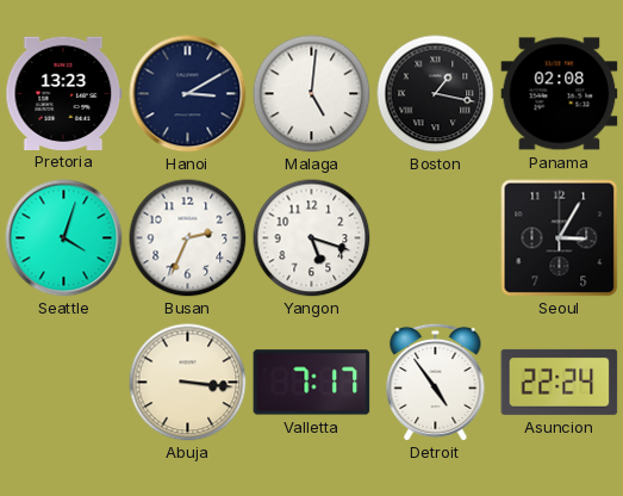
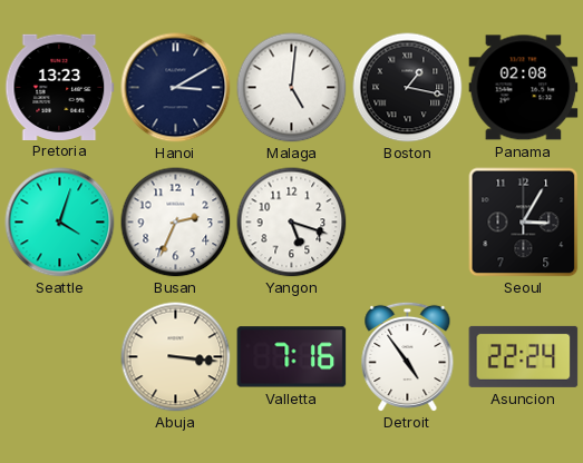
Valletta: 7:17 -> 7:16 (292, 357)
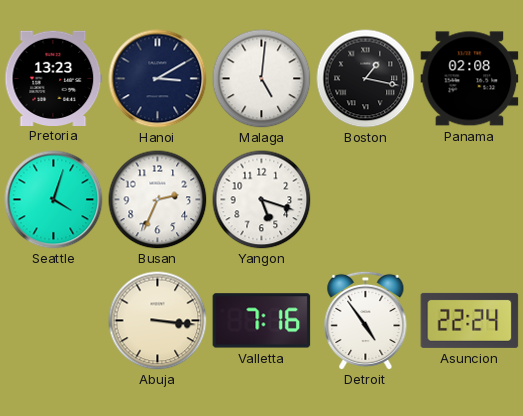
Seoul: 3:05 -> none (524, 223)
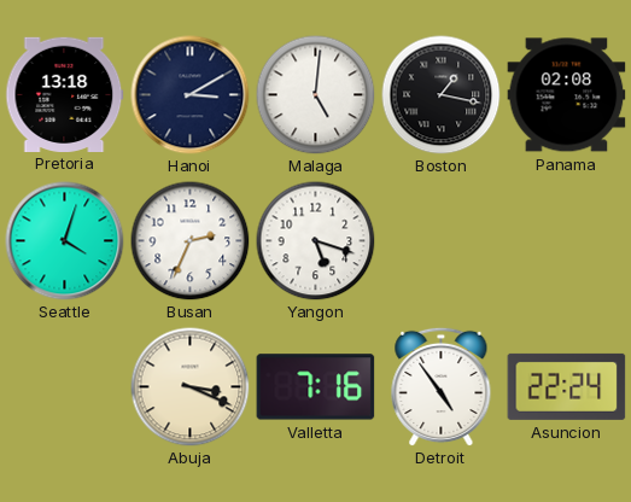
Pretoria: 13:23 -> 13:18 (65, 94)
Abuja: 3:16 -> 3:19 (191, 387)
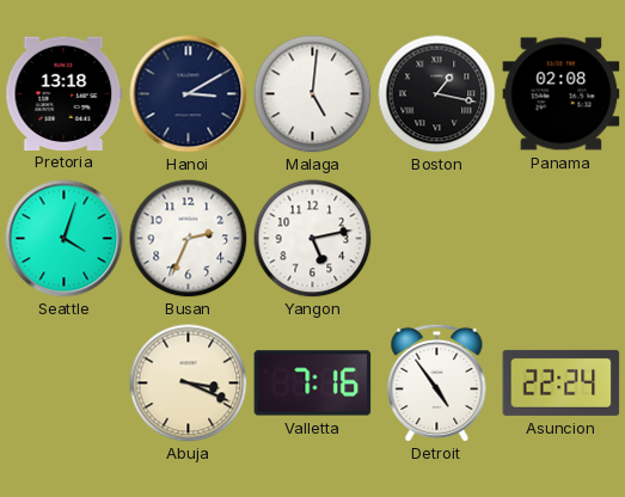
Yangon: 5:18 -> 5:13 (313, 239)
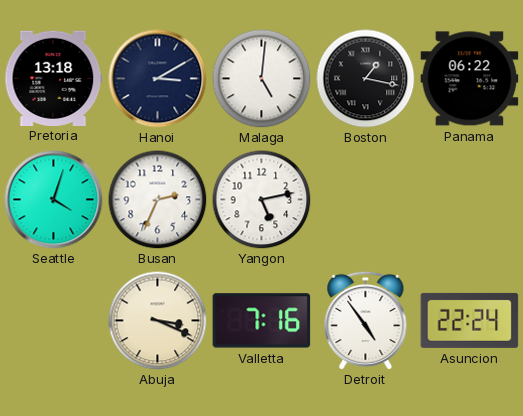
Panama: 02:08 -> 06:22 (470, 79)
